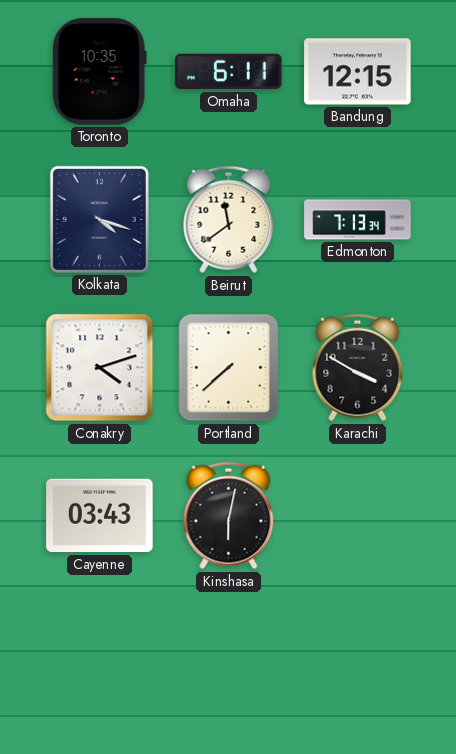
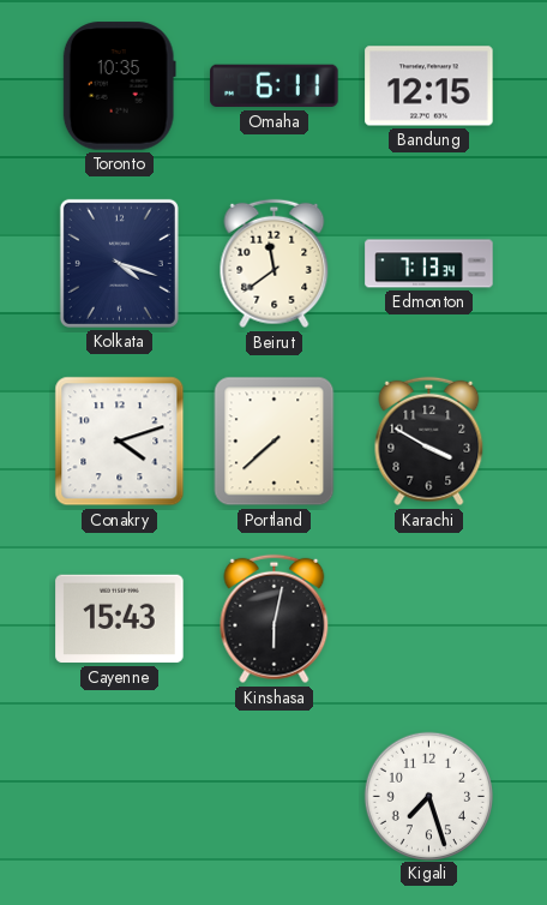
Cayenne: 03:43 -> 15:43 (120, 619)
Kigali: none -> 7:27 (428, 796)
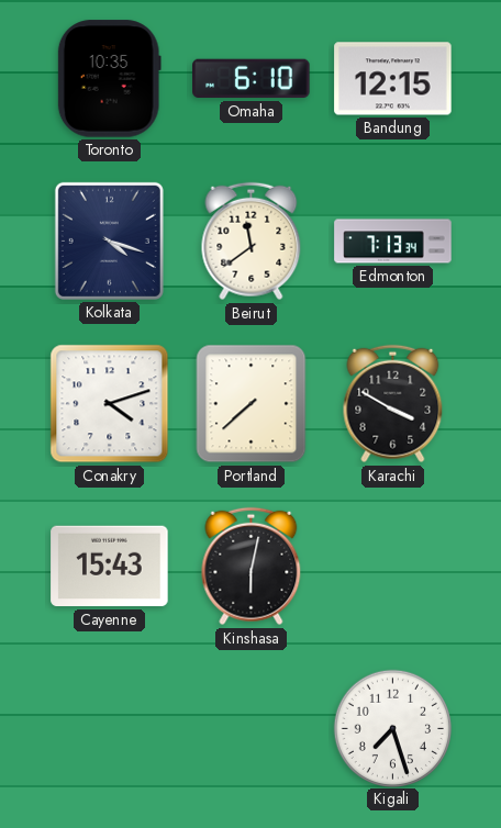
Omaha: 6:11 -> 6:10 (252, 79)
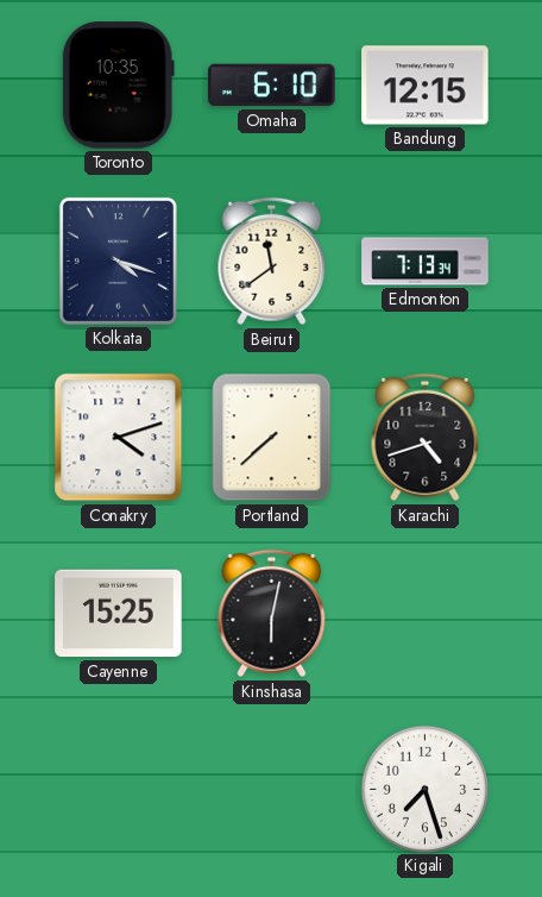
Karachi: 3:50 -> 4:42 (426, 438)
Cayenne: 15:43 -> 15:25 (119, 614)
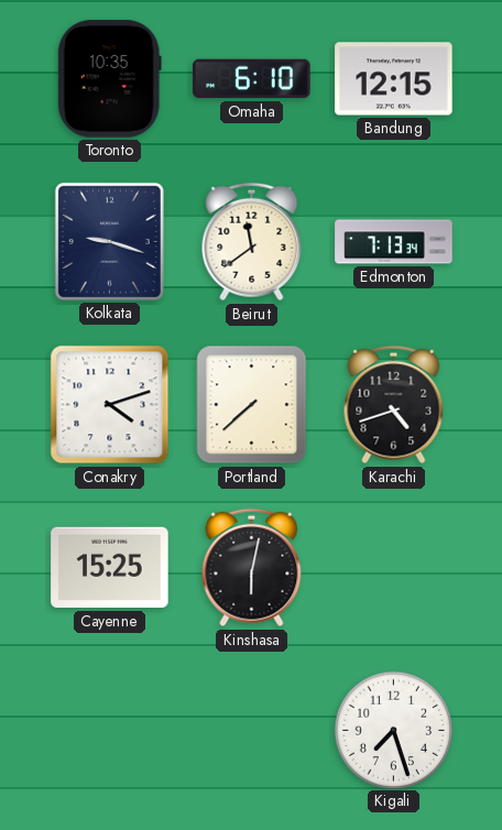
Kolkata: 4:18 -> 9:18 (109, 241)
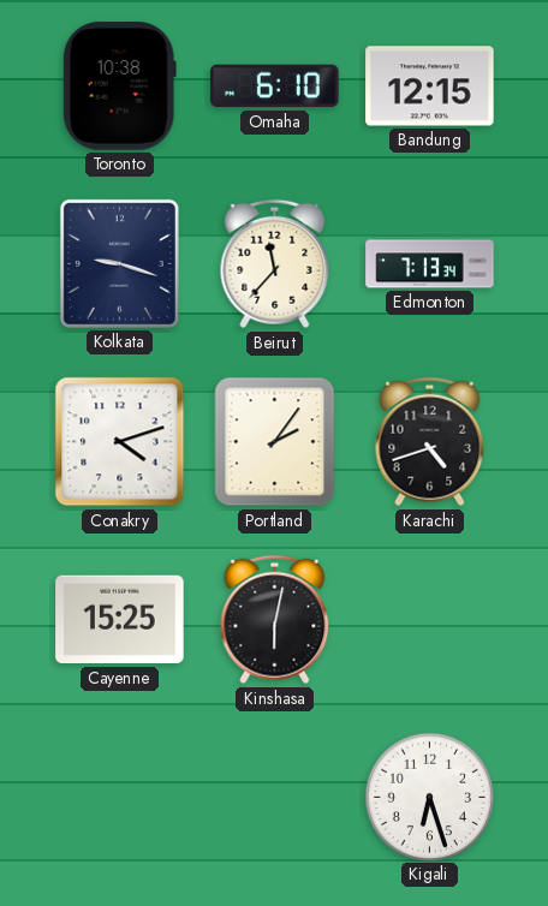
Toronto: 10:35 -> 10:38 (119, 87)
Beirut: 11:39 -> 11:37 (275, 264)
Portland: 7:38 -> 2:06 (275, 442)
Kigali: 7:27 -> 6:27 (429, 797)
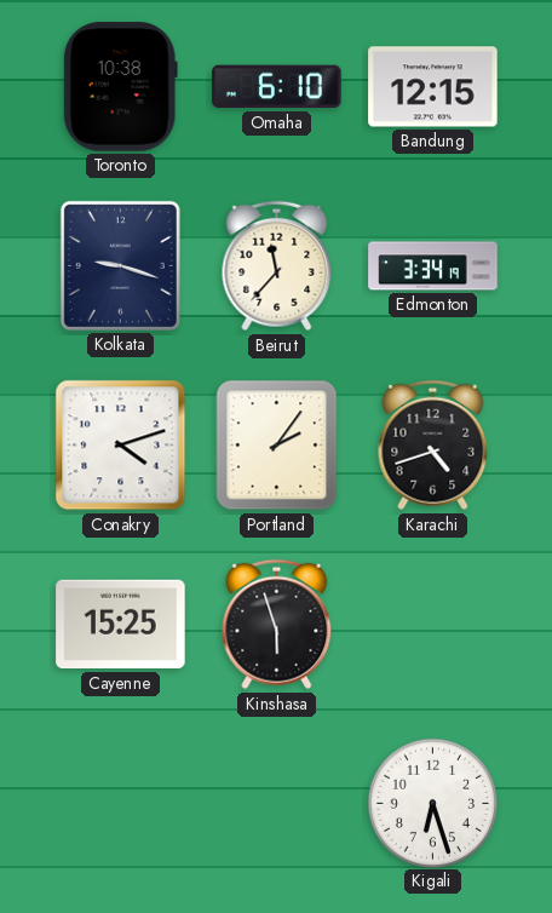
Edmonton: 7:13 -> 3:34 (433, 266)
Kinshasa: 6:02 -> 5:57 (277, 625)
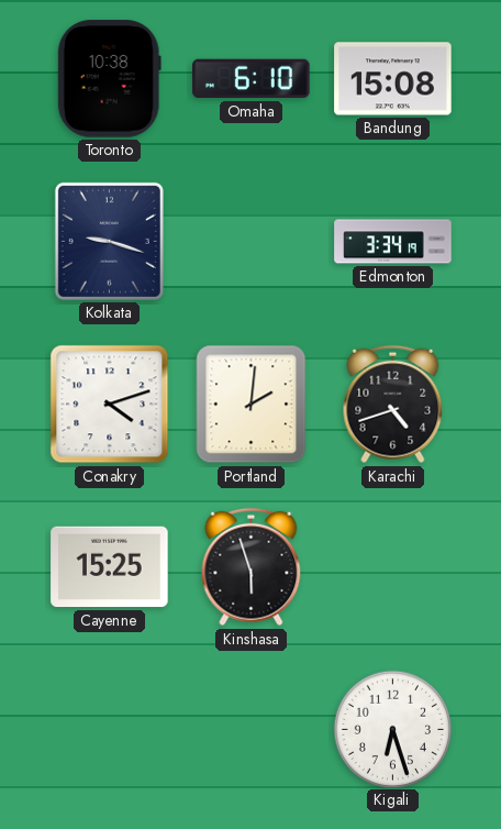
Bandung: 12:15 -> 15:08 (393, 79)
Beirut: 11:37 -> none (277, 266)
Portland: 2:06 -> 2:01 (252, 405)
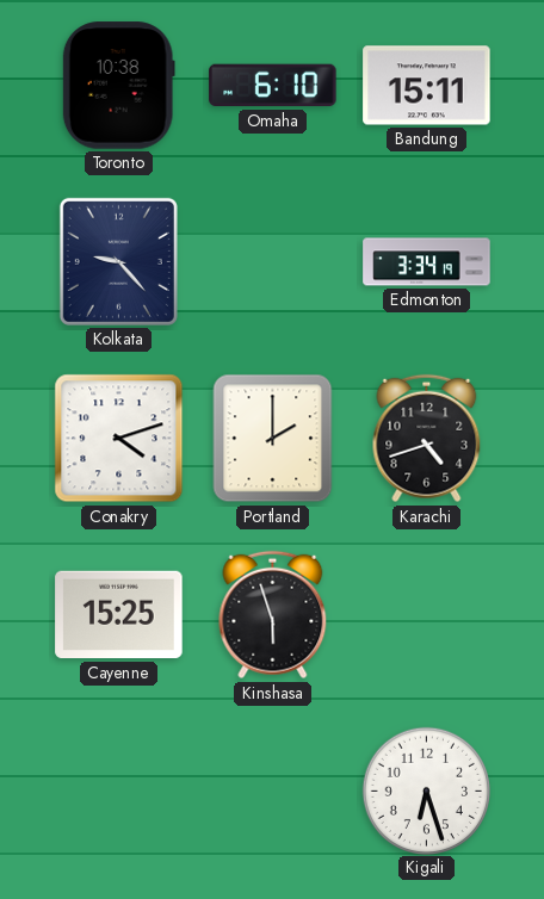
Bandung: 15:08 -> 15:11 (427, 86)
Kolkata: 9:18 -> 9:23 (118, 261)
Portland: 2:01 -> 2:00 (273, 439)
